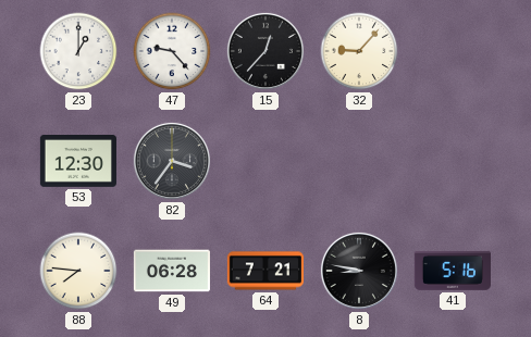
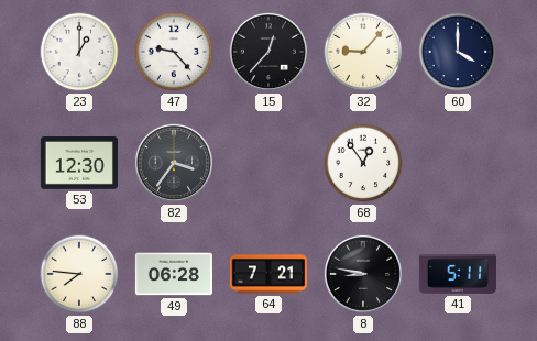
60: none -> 4:00 (458, 52)
68: none -> 12:54 (363, 163)
41: 5:16 -> 5:11 (458, 274)
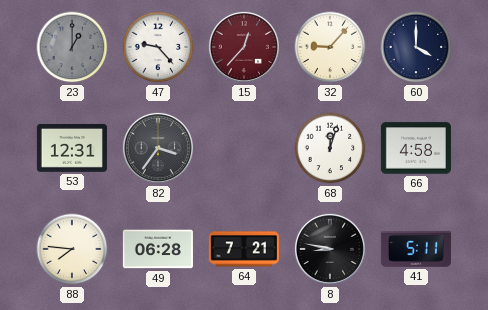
23 dial: white -> grey (72, 47)
15 dial: black -> burgundy (244, 47)
53: 12:30 -> 12:31 (72, 149)
68: 12:54 -> 12:03 (330, 148)
66: none -> 4:58 (416, 148)
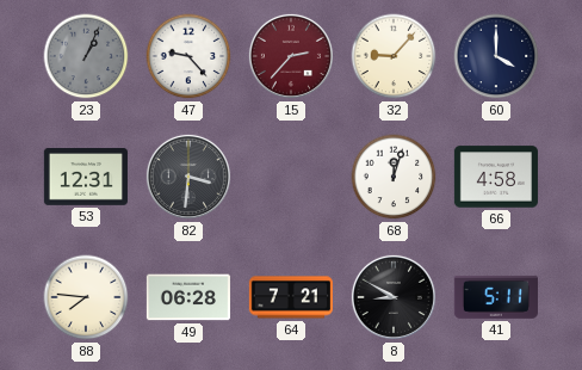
23: 1:00 -> 1:04 (86, 56)
15: 12:37 -> 2:37 (291, 56)
82: 3:36 -> 3:31 (188, 177)
8: 8:47 -> 8:50 (394, 297)
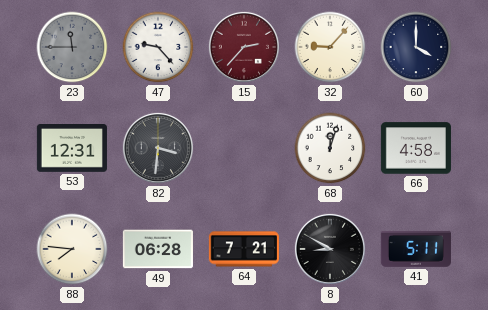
23: 1:04 -> 11:45 (72, 47)
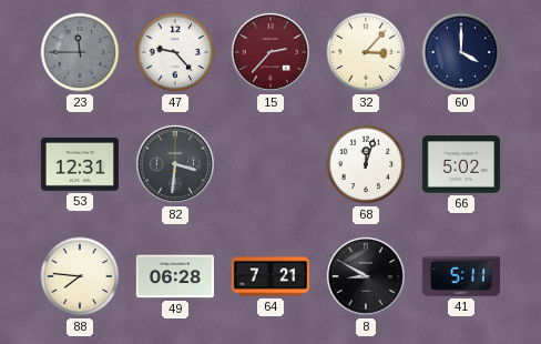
32: 9:07 -> 3:07 (366, 52)
66: 4:58 -> 5:02 (461, 164)
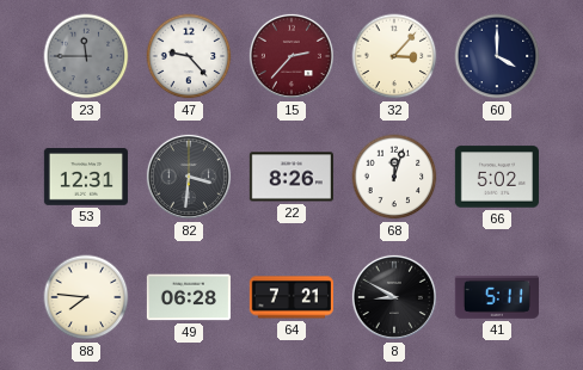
22: none -> 8:26 (291, 177)
